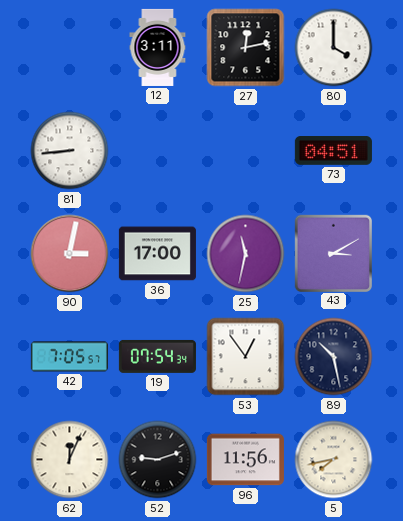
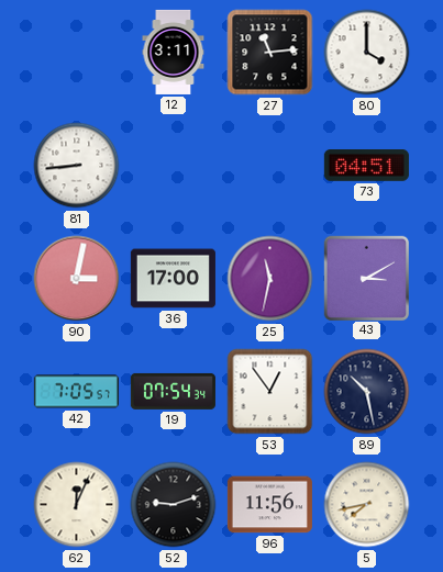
27: 12:13 -> 11:14 (270, 53)
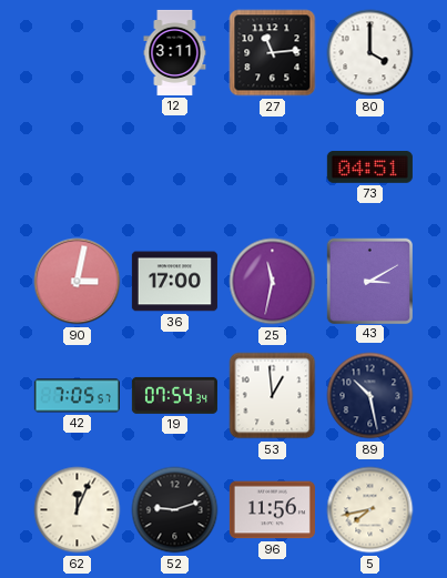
81: 8:44 -> none (77, 166)
53: 12:54 -> 12:59 (273, 396)
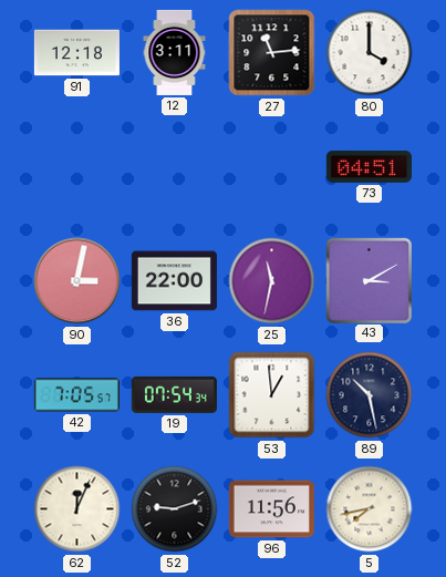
91: none -> 12:18 (76, 53)
36: 17:00 -> 22:00 (174, 281)
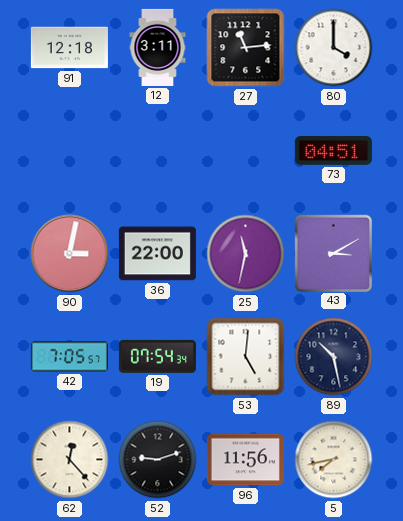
53: 12:59 -> 5:01 (246, 357)
62: 12:04 -> 12:23 (70, 460)
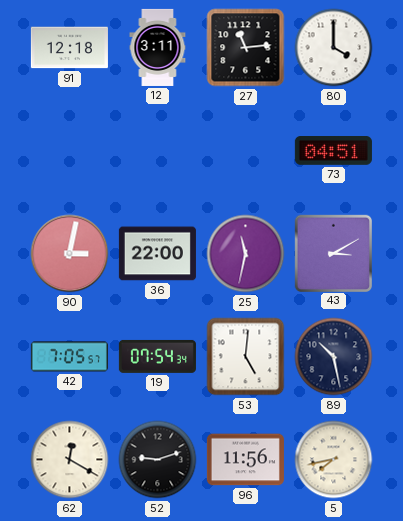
62: 12:23 -> 12:20 (70, 460)
